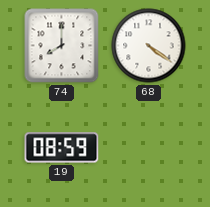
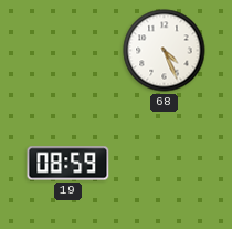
74: 8:00 -> none (62, 46)
68: 4:21 -> 4:26 (165, 51)
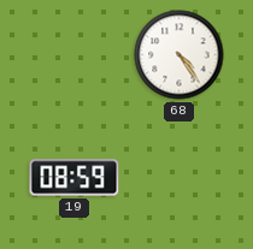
68: 4:26 -> 4:24 (180, 55)
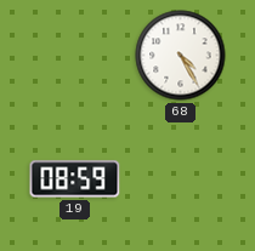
68: 4:24 -> 4:25 (181, 56)
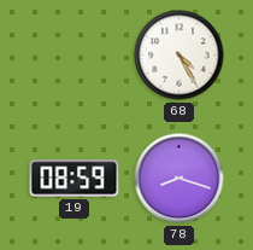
78: none -> 8:18 (180, 179)
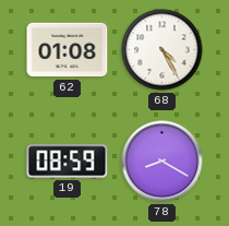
62: none -> 01:08 (68, 50)
78: 8:18 -> 8:20 (162, 162)
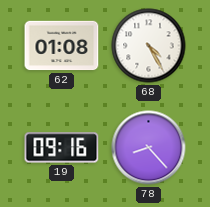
19: 08:59 -> 09:16 (62, 148)
78: 8:20 -> 8:23 (149, 148)
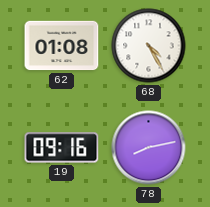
78: 8:23 -> 8:13 (149, 148)
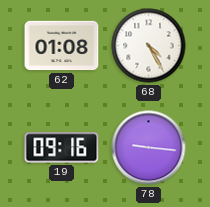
78: 8:13 -> 9:16 (149, 148)
